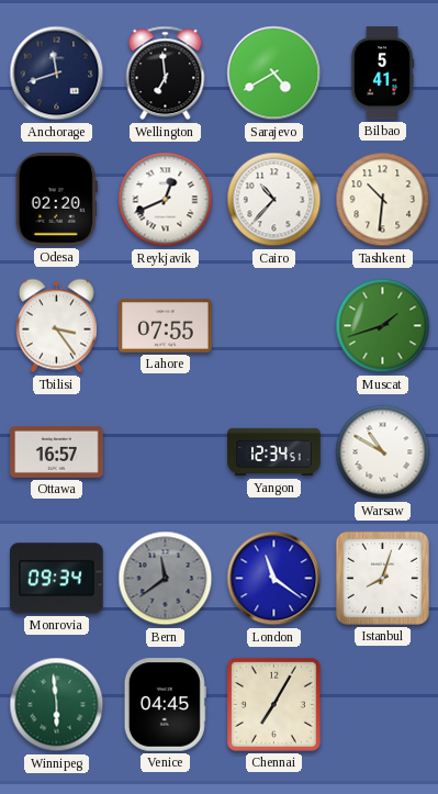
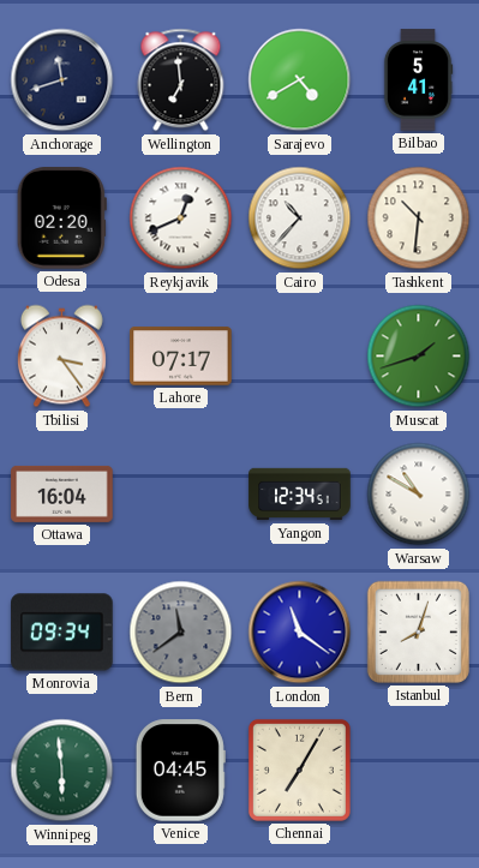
Lahore: 07:55 -> 07:17 (181, 357)
Ottawa: 16:57 -> 16:04 (62, 493)
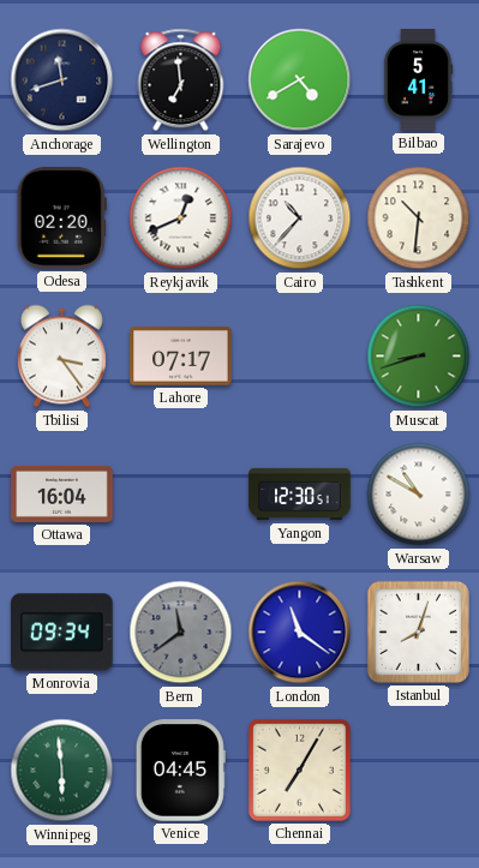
Muscat: 1:42 -> 8:42 (419, 357)
Yangon: 12:34 -> 12:30 (300, 495)
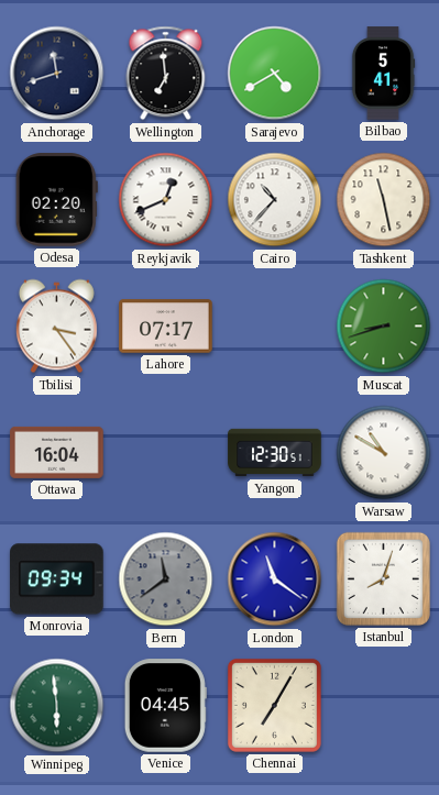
Tashkent: 10:31 -> 11:28 (384, 200)
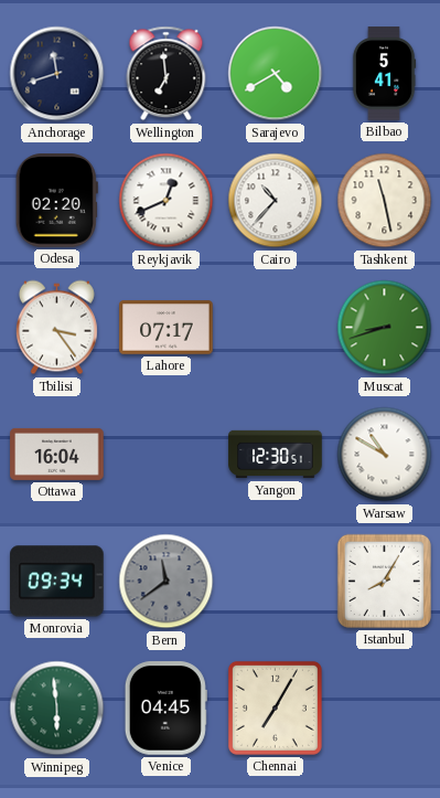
London: 11:21 -> none (275, 579)
Istanbul: 8:03 -> 8:05 (384, 581)
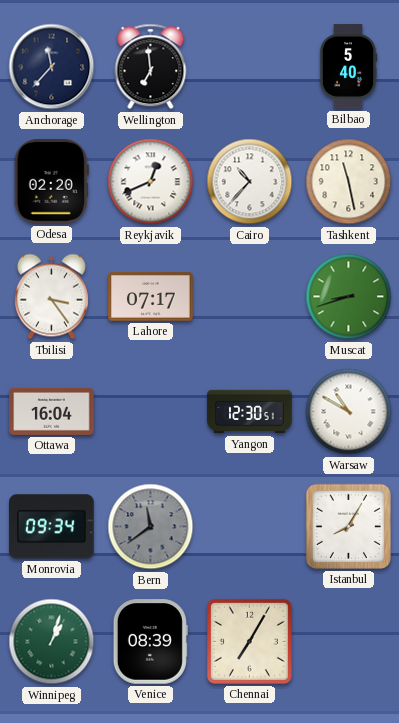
Anchorage: 11:42 -> 11:37 (52, 67)
Sarajevo: 4:40 -> none (276, 74)
Bilbao: 5:41 -> 5:40 (348, 67)
Winnipeg: 5:59 -> 1:03 (52, 642)
Venice: 04:45 -> 08:39 (150, 642)
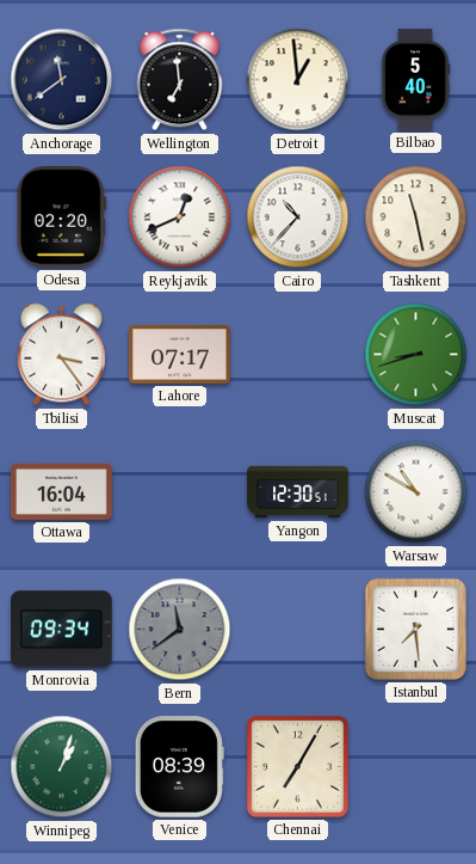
Anchorage: 11:37 -> 11:39 (62, 80)
Detroit: none -> 12:59 (298, 80)
Istanbul: 8:05 -> 7:29 (415, 629)
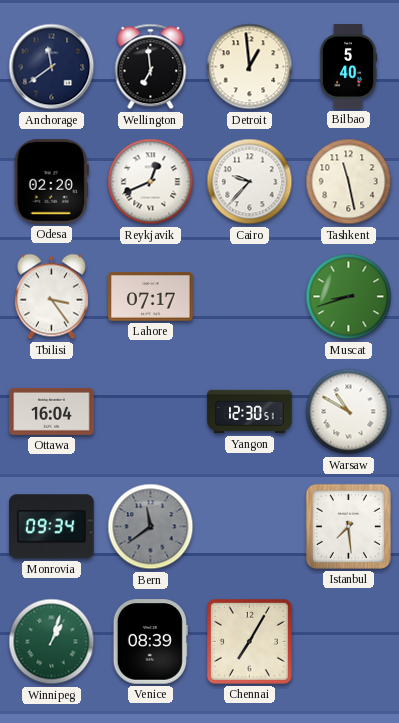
Cairo: 10:37 -> 9:37 (250, 182)
